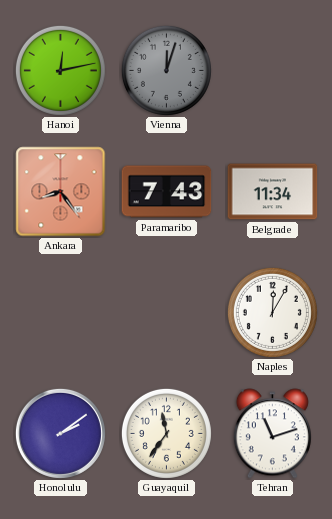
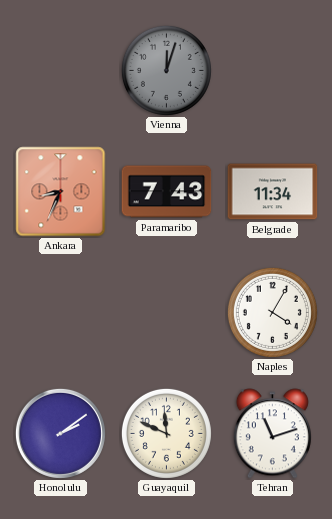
Hanoi: 12:13 -> none (60, 70)
Ankara: 8:24 -> 8:34 (61, 192)
Naples: 12:05 -> 4:05 (272, 312)
Guayaquil: 11:36 -> 11:49 (166, 433)
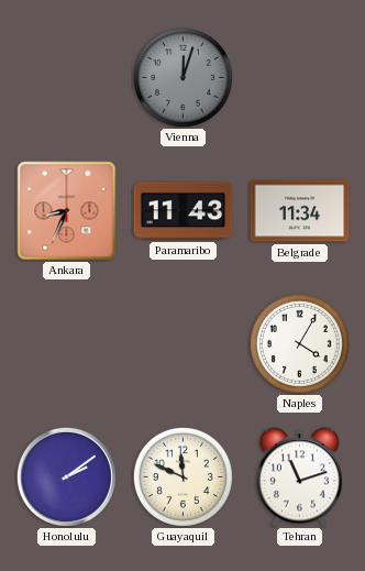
Paramaribo: 7:43 -> 11:43 (184, 211)
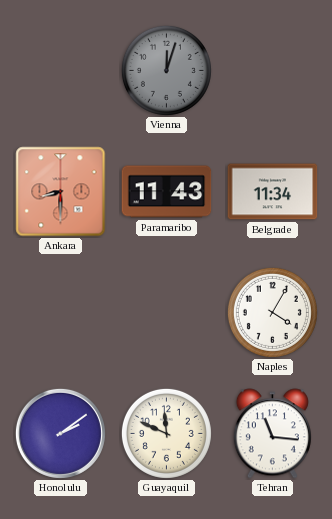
Ankara: 8:34 -> 8:30 (61, 192)
Tehran: 11:12 -> 11:16 (272, 434)
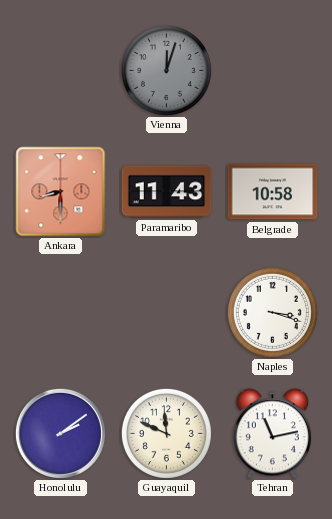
Belgrade: 11:34 -> 10:58 (273, 192)
Naples: 4:05 -> 3:18 (272, 312)
Tehran: 11:16 -> 11:13 (272, 434)
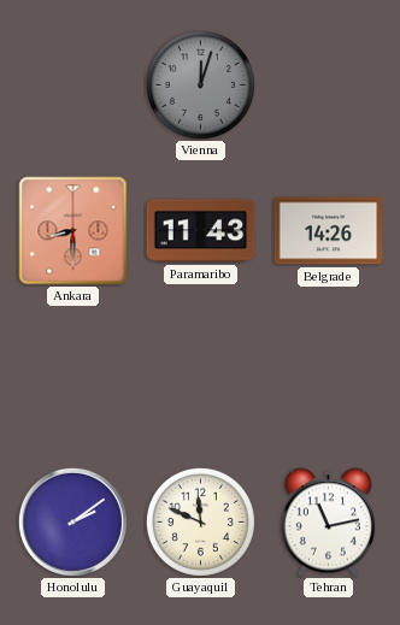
Belgrade: 10:58 -> 14:26 (329, 231)
Naples: 3:18 -> none (272, 312)
